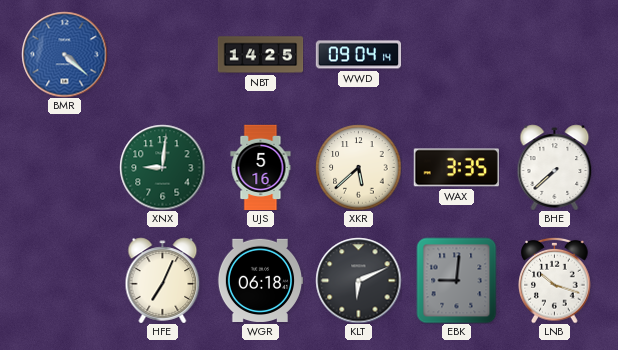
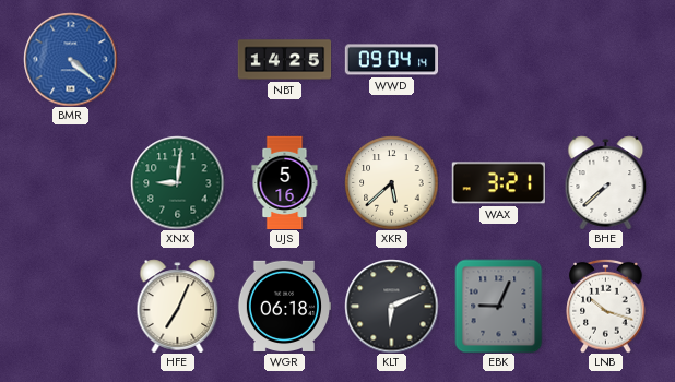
WAX: 3:35 -> 3:21 (498, 183)
EBK: 9:01 -> 9:04 (499, 306)
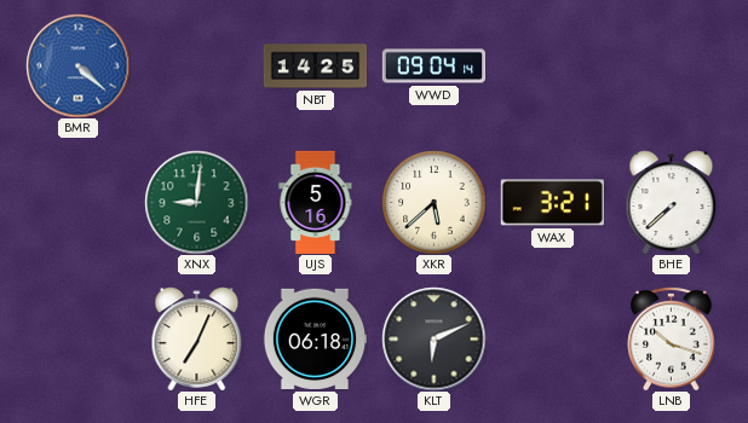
EBK: 9:04 -> none (499, 306)
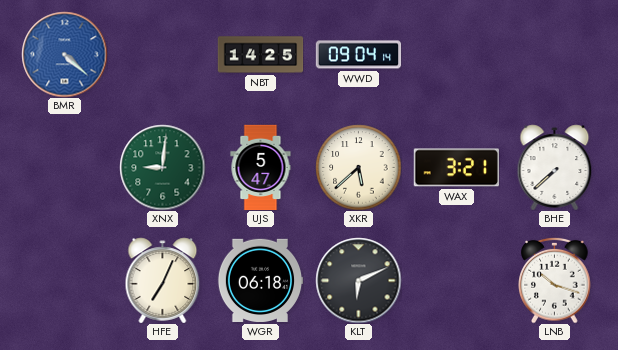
UJS: 5:16 -> 5:47 (261, 167)
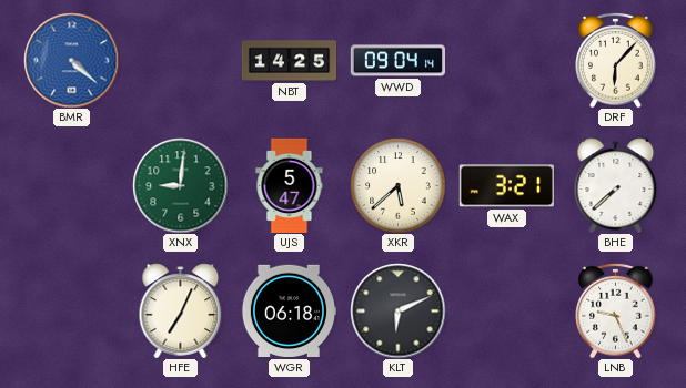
DRF: none -> 6:07 (616, 60)
LNB: 10:18 -> 9:26 (616, 310)
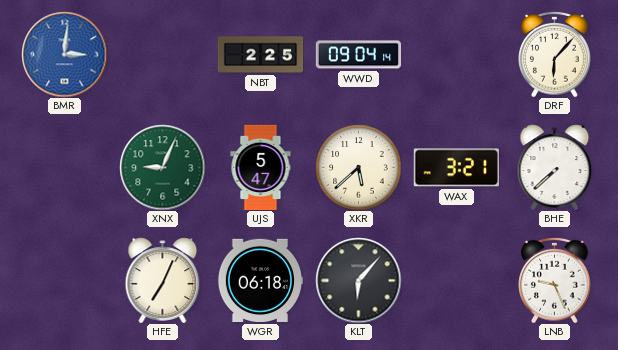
BMR: 4:22 -> 3:01 (64, 54)
NBT: 14:25 -> 2:25 (260, 55)
XNX: 9:01 -> 9:04 (162, 167)
KLT: 6:11 -> 6:07 (358, 280)
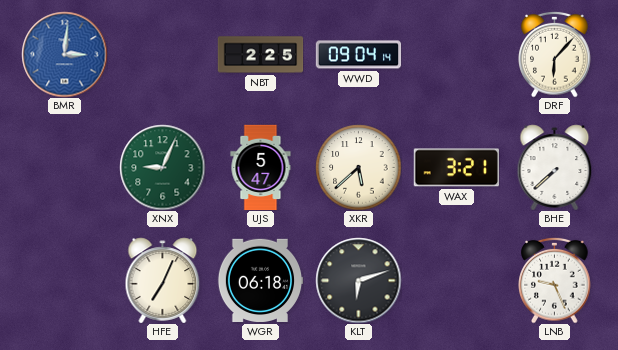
KLT: 6:07 -> 6:12 (358, 280)
